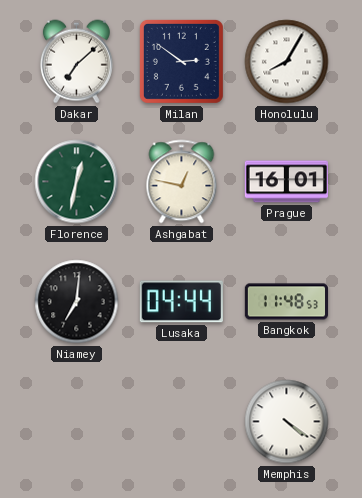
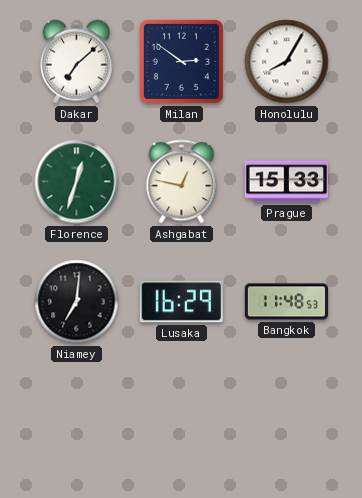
Florence: 12:32 -> 12:33 (77, 182)
Prague: 16:01 -> 15:33 (286, 182)
Lusaka: 04:44 -> 16:29 (181, 302)
Memphis: 4:21 -> none (287, 422)
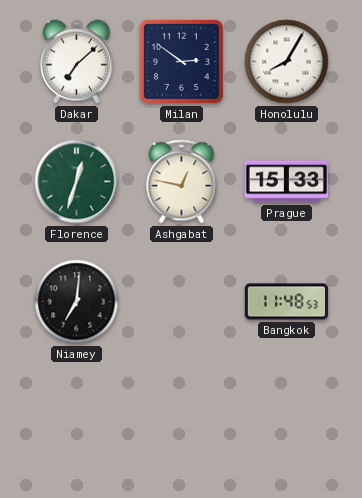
Lusaka: 16:29 -> none (181, 302)
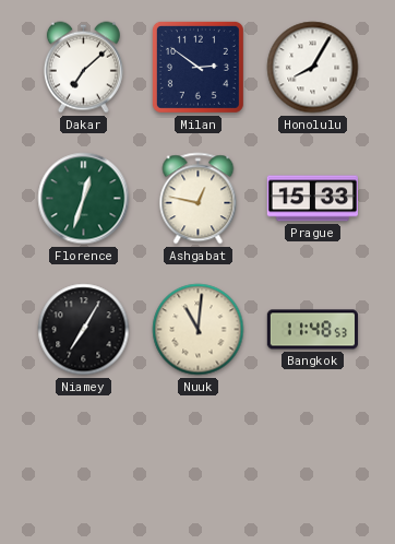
Niamey: 7:01 -> 7:05 (84, 330)
Nuuk: none -> 11:01 (199, 330)
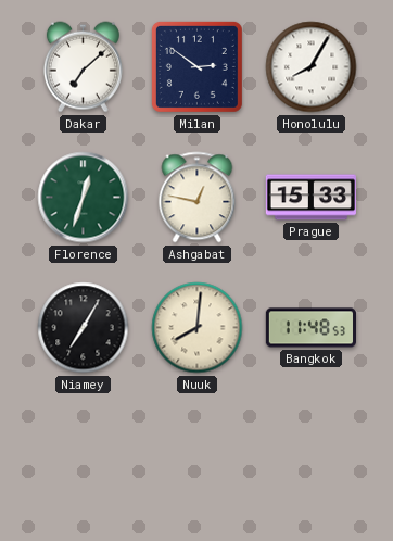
Nuuk: 11:01 -> 8:01 (198, 328)
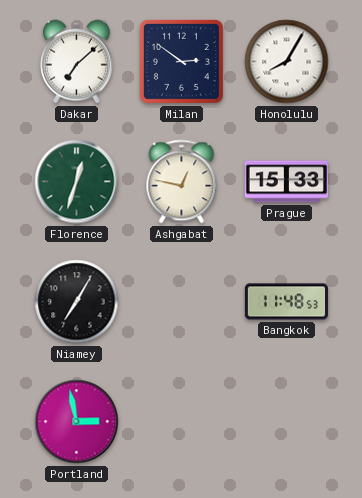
Nuuk: 8:01 -> none (198, 328)
Portland: none -> 2:58 (77, 422)
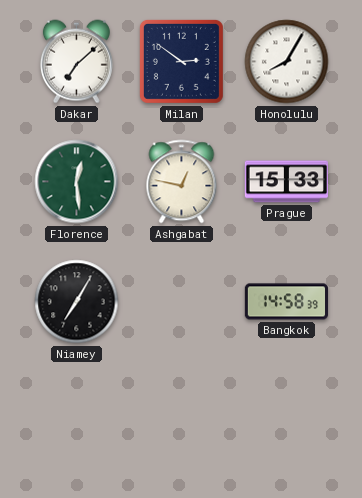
Florence: 12:33 -> 12:29 (77, 182)
Bangkok: 11:48 -> 14:58 (286, 302)
Portland: 2:58 -> none (77, 422)
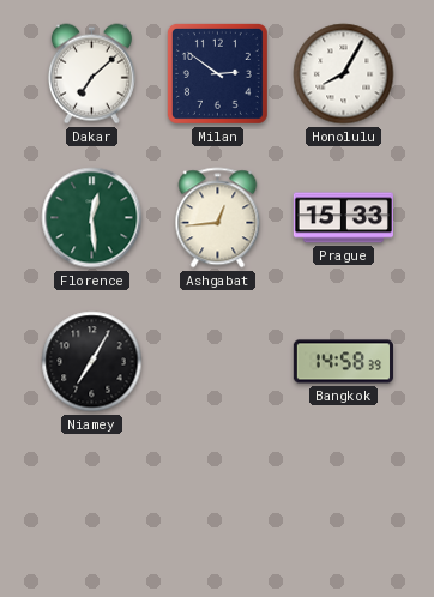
Ashgabat: 12:47 -> 12:44 (218, 218)
